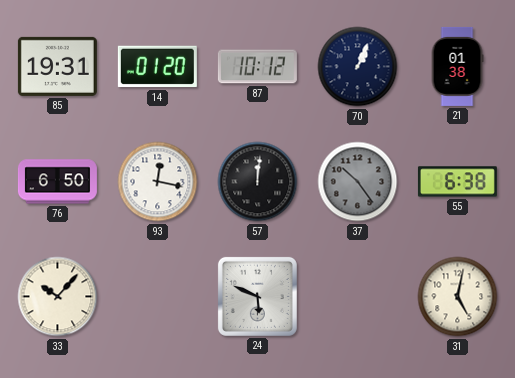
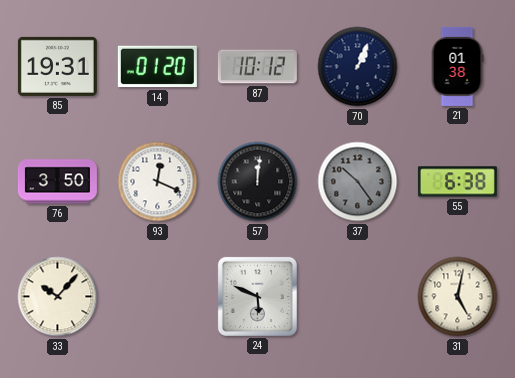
76: 6:50 -> 3:50 (57, 182)
93: 12:17 -> 12:19 (158, 182)
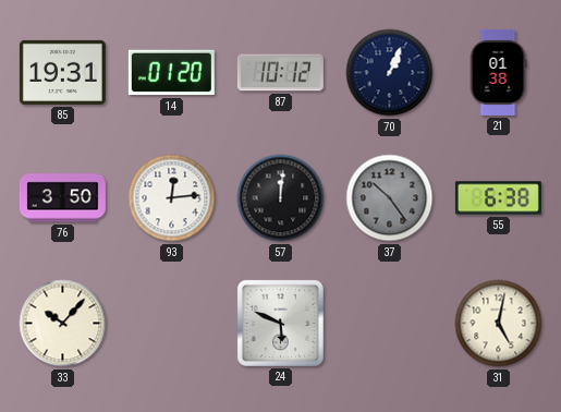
93: 12:19 -> 12:14 (172, 198)
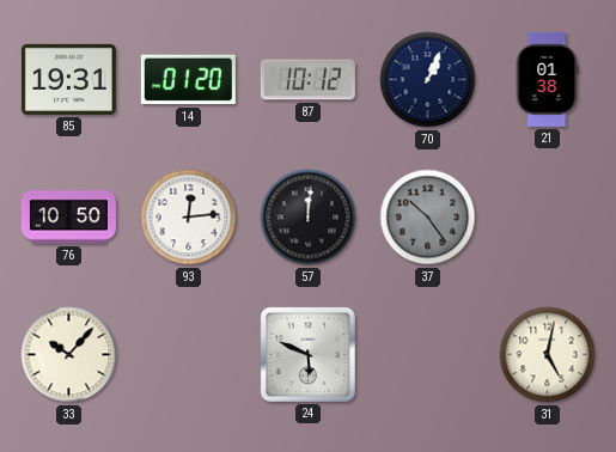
76: 3:50 -> 10:50 (68, 218)
55: 6:38 -> none (498, 198)
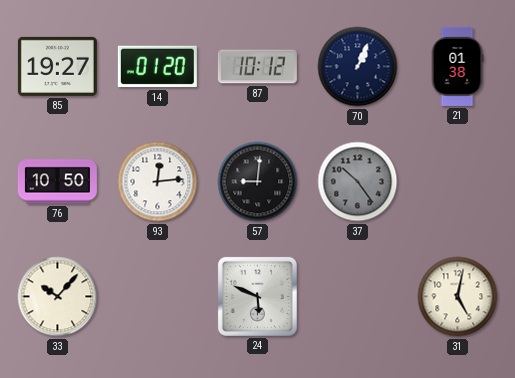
85: 19:31 -> 19:27 (57, 66)
57: 12:01 -> 9:01 (258, 182)
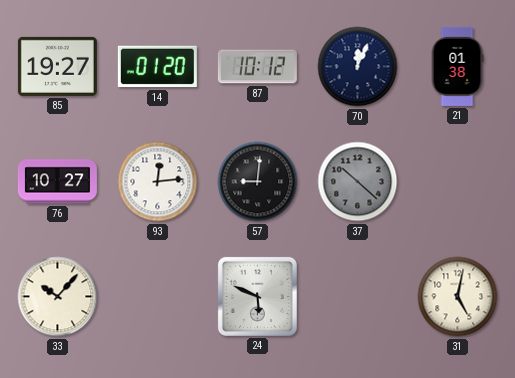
70: 1:04 -> 12:04 (358, 67)
76: 10:50 -> 10:27 (57, 182)
37: 10:24 -> 10:22 (358, 182)
